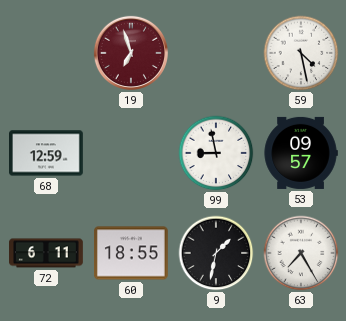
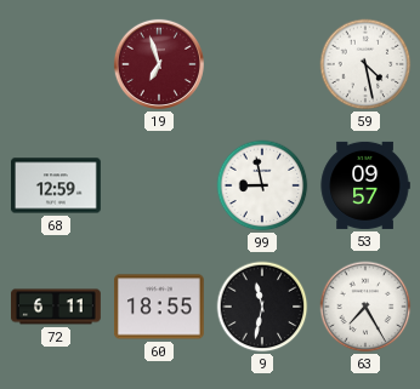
9: 1:32 -> 11:32 (262, 307)
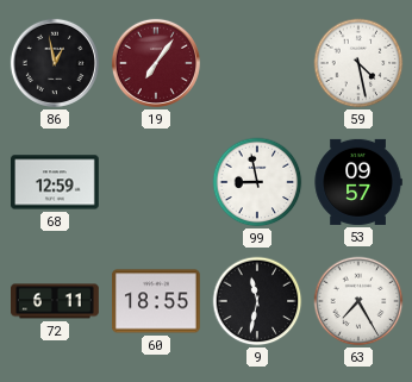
86: none -> 12:58 (55, 63)
19: 6:57 -> 7:06 (156, 63)
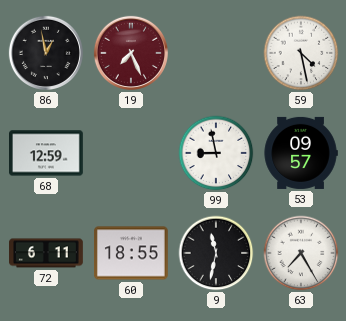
19: 7:06 -> 7:26 (131, 53)
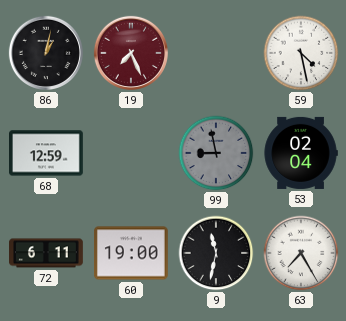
86: 12:58 -> 1:02 (46, 53)
99 dial: white -> grey (216, 153)
53: 09:57 -> 02:04 (301, 153)
60: 18:55 -> 19:00 (132, 253)
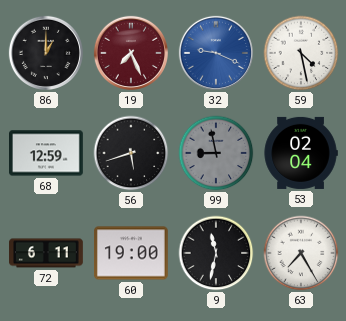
86: 1:02 -> 1:00 (46, 53)
32: none -> 9:19 (216, 53)
56: none -> 5:42 (131, 153)
